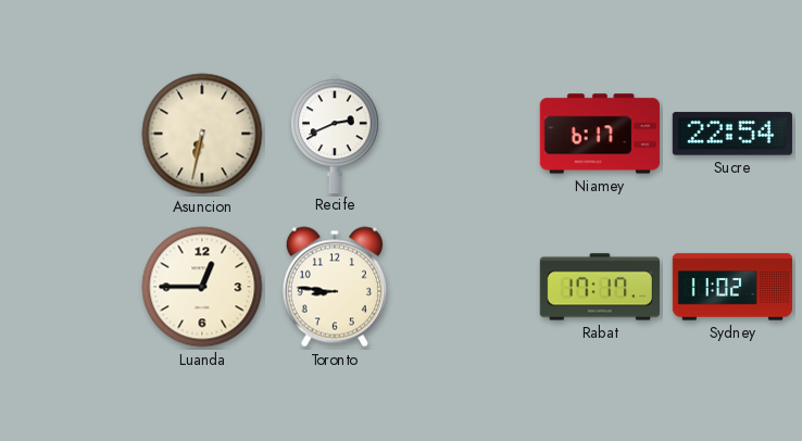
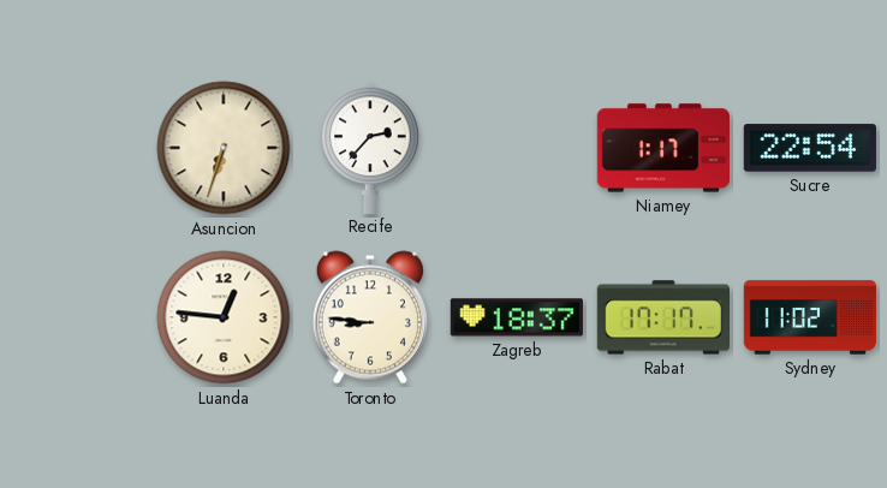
Asuncion: 6:32 -> 6:33 (224, 148)
Recife: 2:41 -> 2:37 (370, 147)
Niamey: 6:17 -> 1:17 (662, 148)
Luanda: 12:45 -> 12:46 (224, 317)
Zagreb: none -> 18:37 (517, 317)
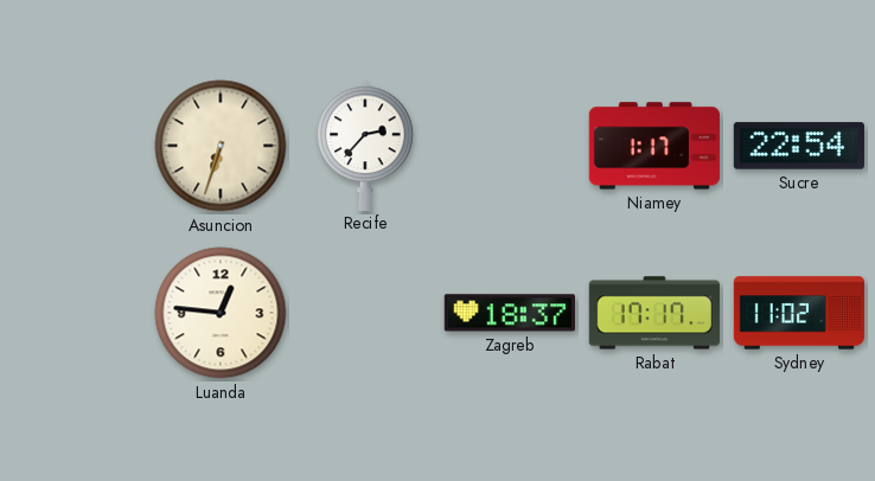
Toronto: 8:46 -> none (370, 317)
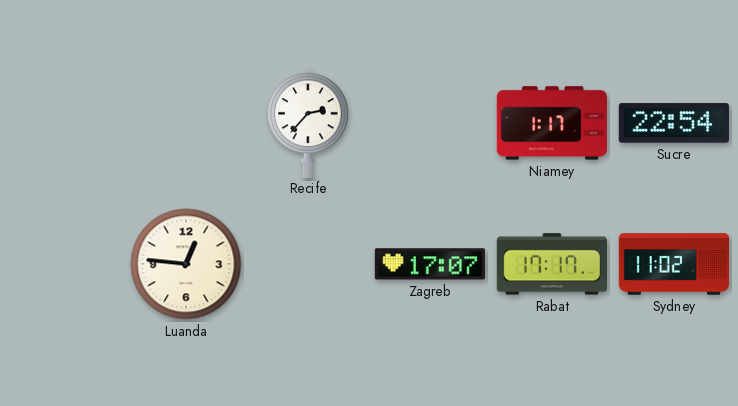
Asuncion: 6:33 -> none (221, 146)
Zagreb: 18:37 -> 17:07 (430, 264)
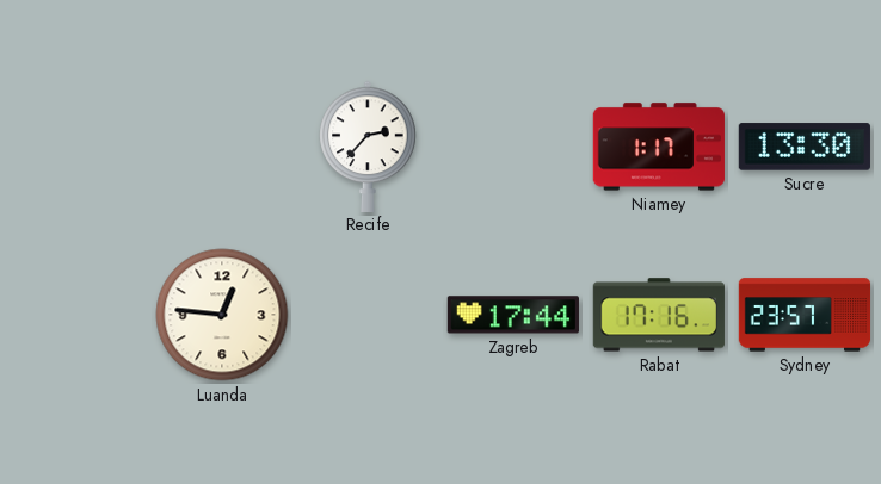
Sucre: 22:54 -> 13:30 (805, 147)
Zagreb: 17:07 -> 17:44 (513, 315)
Rabat: 17:17 -> 17:16 (659, 315)
Sydney: 11:02 -> 23:57 (805, 315)
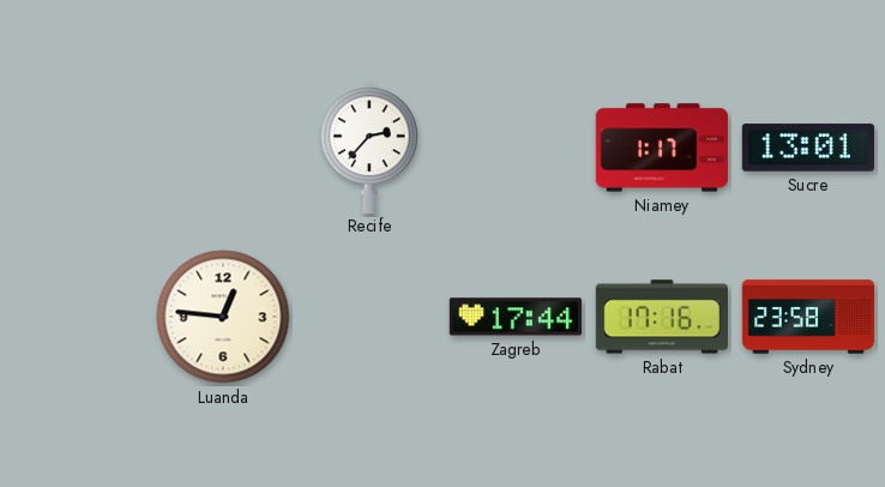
Sucre: 13:30 -> 13:01 (808, 148)
Sydney: 23:57 -> 23:58 (808, 317)
